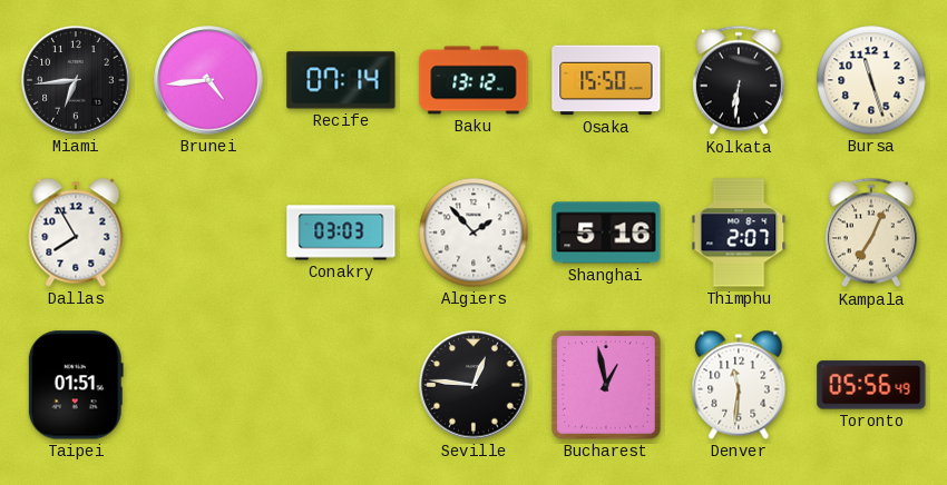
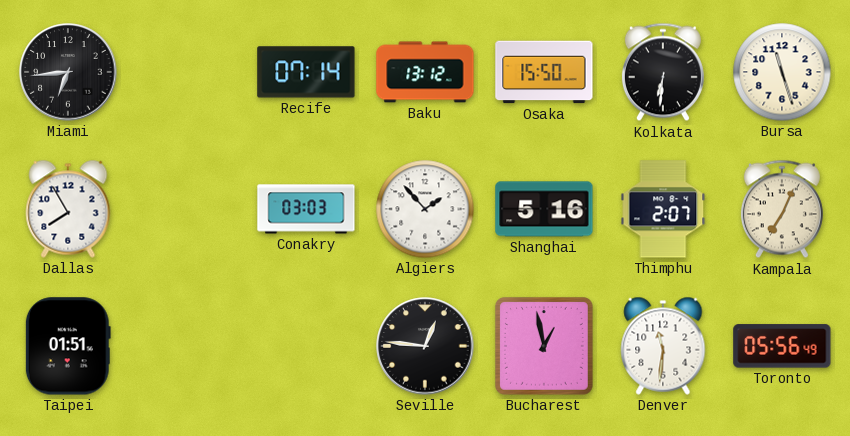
Brunei: 4:44 -> none (208, 80)
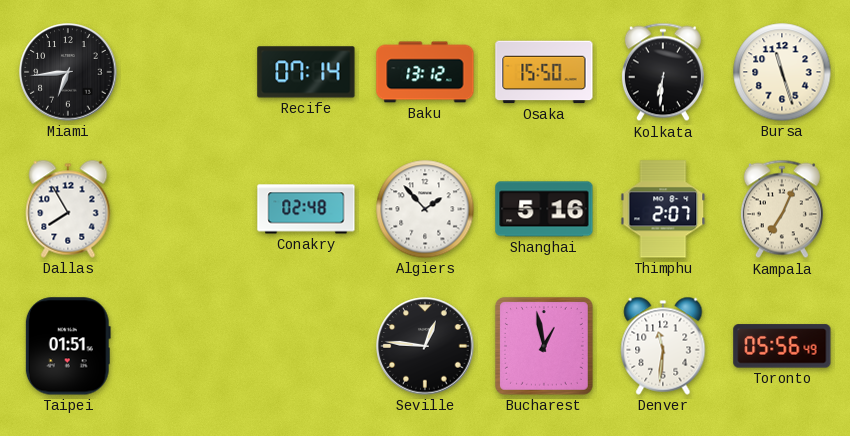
Conakry: 03:03 -> 02:48 (306, 209)
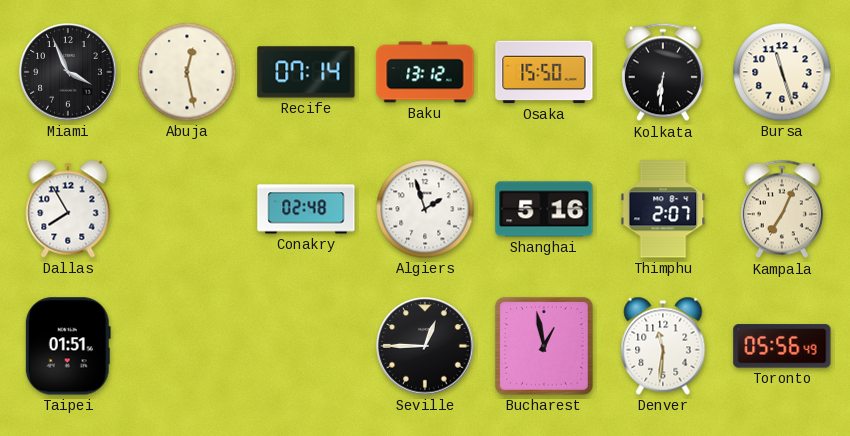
Miami: 6:44 -> 3:56 (68, 72)
Abuja: none -> 12:28 (187, 72)
Algiers: 1:53 -> 1:57 (425, 209)
Seville: 12:46 -> 12:45 (425, 346)
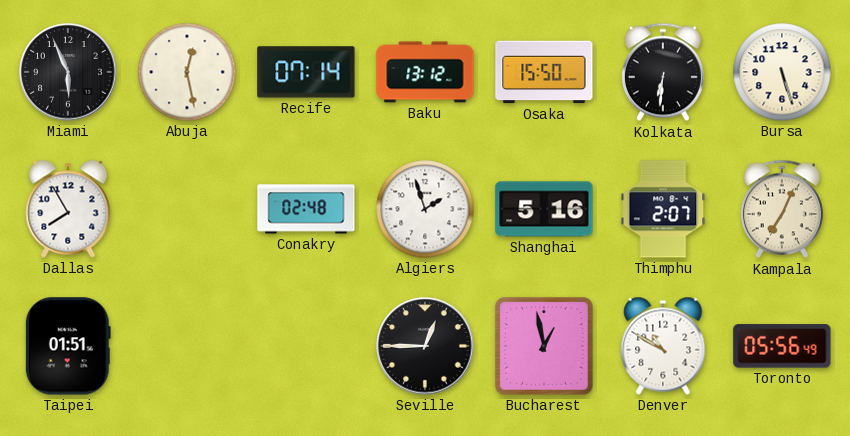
Miami: 3:56 -> 5:56 (68, 72)
Bursa: 11:27 -> 5:27 (782, 72)
Denver: 11:31 -> 10:50 (663, 346)
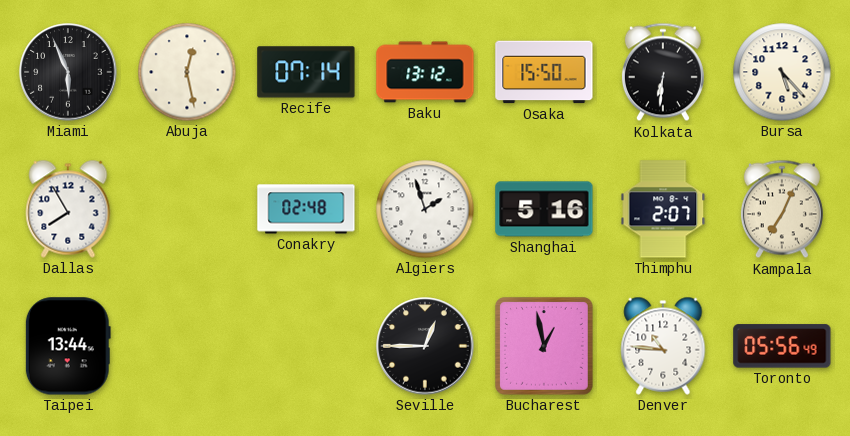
Bursa: 5:27 -> 5:23 (782, 72)
Taipei: 01:51 -> 13:44 (68, 346)
Denver: 10:50 -> 10:46 (663, 346)
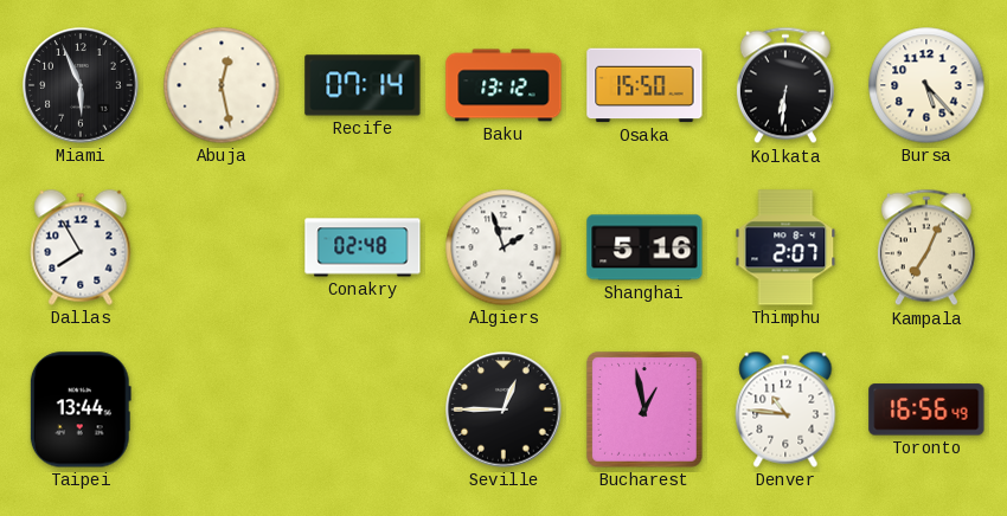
Toronto: 05:56 -> 16:56 (926, 409)
